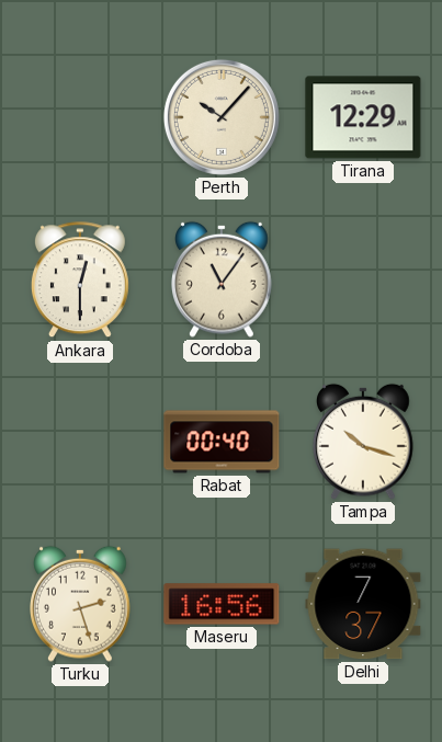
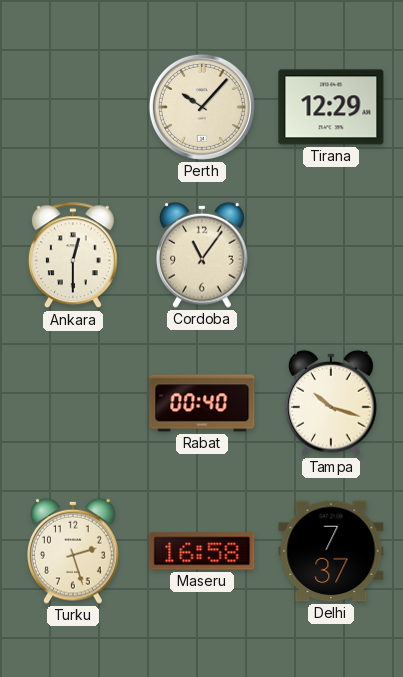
Maseru: 16:56 -> 16:58 (202, 551)
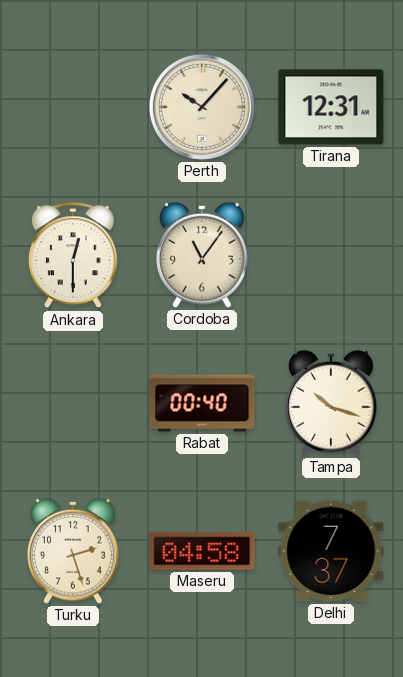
Tirana: 12:29 -> 12:31 (331, 107)
Maseru: 16:58 -> 04:58 (202, 551)
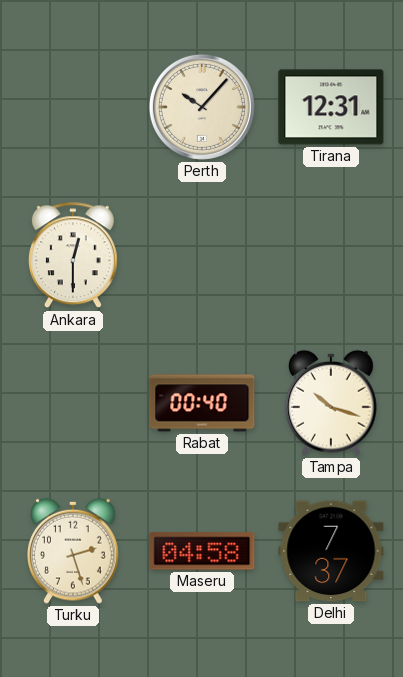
Cordoba: 11:06 -> none (203, 255)
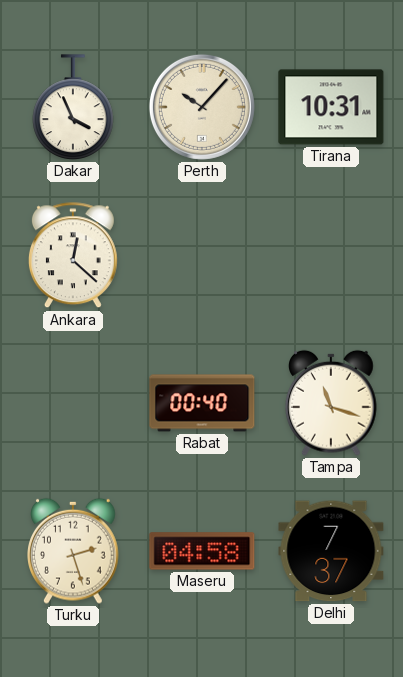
Dakar: none -> 3:56 (73, 107)
Tirana: 12:31 -> 10:31 (331, 107)
Ankara: 12:30 -> 12:22 (73, 256)
Tampa: 10:18 -> 11:18 (332, 403)
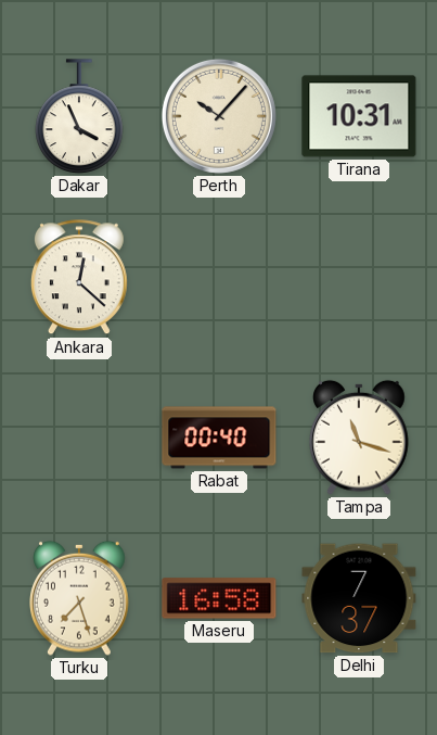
Turku: 2:27 -> 7:27 (80, 598)
Maseru: 04:58 -> 16:58 (219, 598)
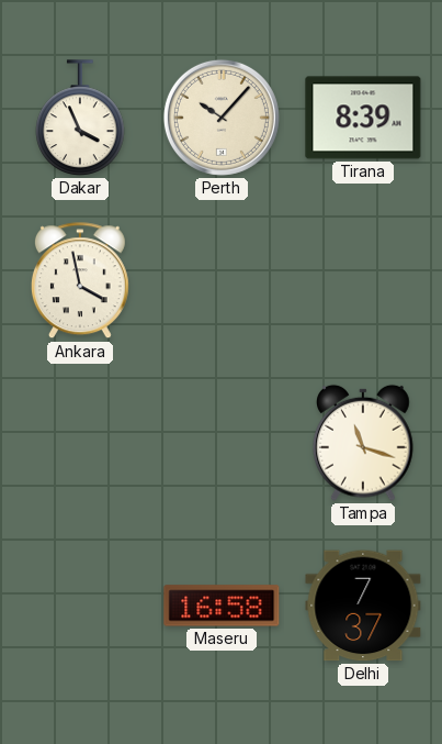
Tirana: 10:31 -> 8:39 (363, 118)
Ankara: 12:22 -> 3:58 (80, 281)
Rabat: 00:40 -> none (219, 438)
Turku: 7:27 -> none (80, 598)
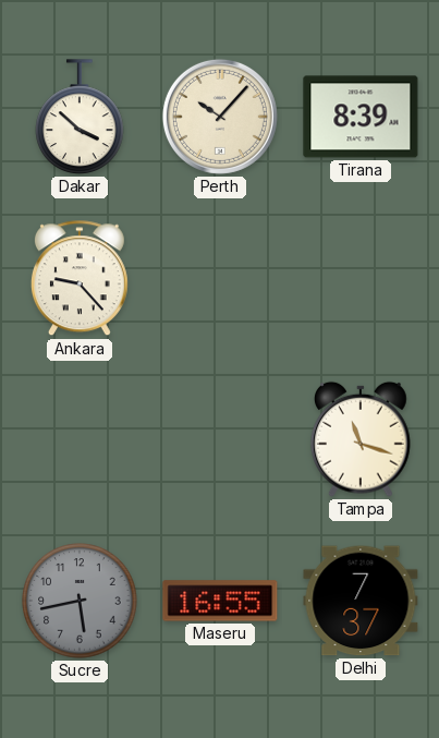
Dakar: 3:56 -> 3:52 (80, 117)
Ankara: 3:58 -> 9:23 (80, 279)
Sucre: none -> 5:43 (80, 601)
Maseru: 16:58 -> 16:55 (220, 601)
